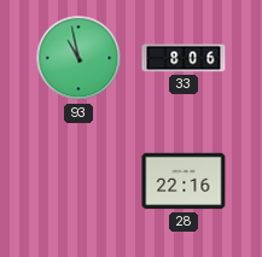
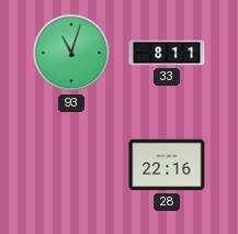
93: 10:58 -> 11:03 (71, 53)
33: 8:06 -> 8:11 (167, 53)
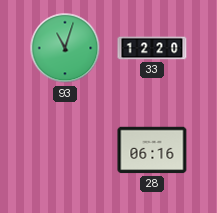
33: 8:11 -> 12:20 (152, 48)
28: 22:16 -> 06:16 (152, 150)
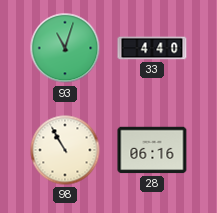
33: 12:20 -> 4:40 (152, 48)
98: none -> 10:55 (65, 150)
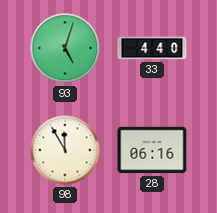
93: 11:03 -> 5:03 (65, 48)
98: 10:55 -> 11:55 (65, 150)
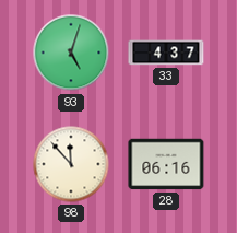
33: 4:40 -> 4:37 (166, 53)
98: 11:55 -> 11:53 (71, 164)
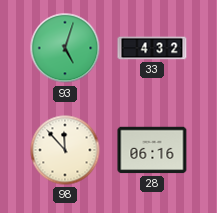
33: 4:37 -> 4:32 (152, 48)
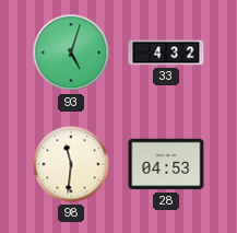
98: 11:53 -> 11:31 (71, 164)
28: 06:16 -> 04:53 (166, 164)
